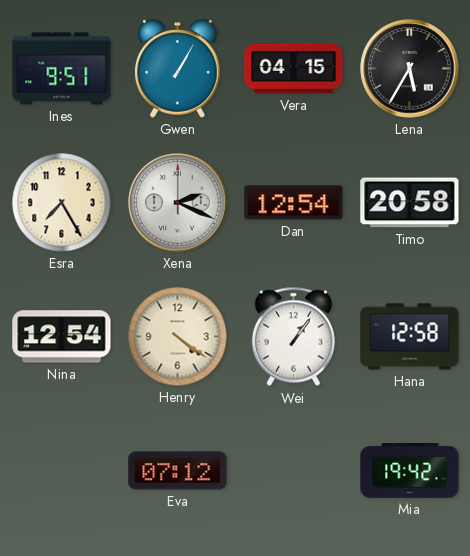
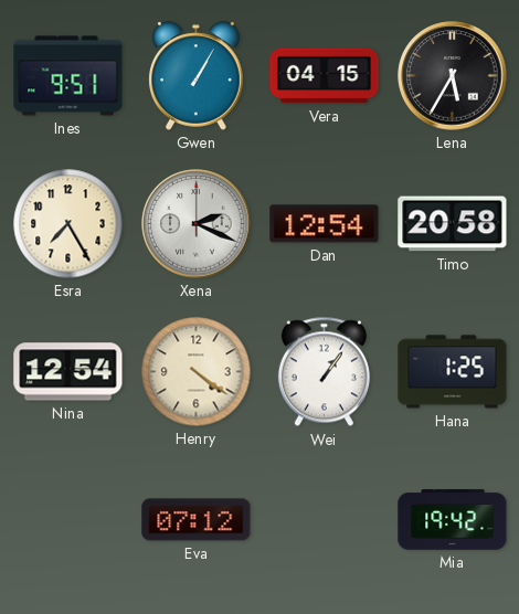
Hana: 12:58 -> 1:25 (453, 372)
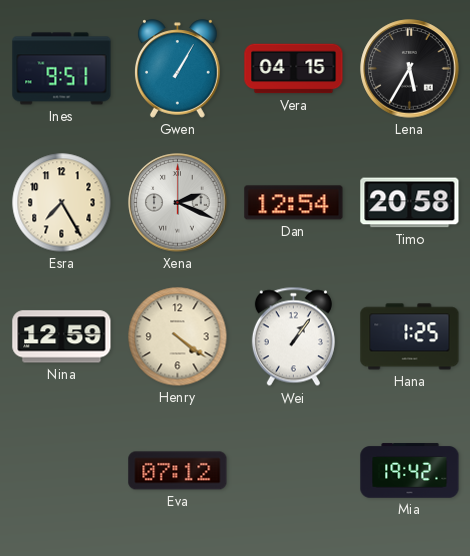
Nina: 12:54 -> 12:59 (62, 337)
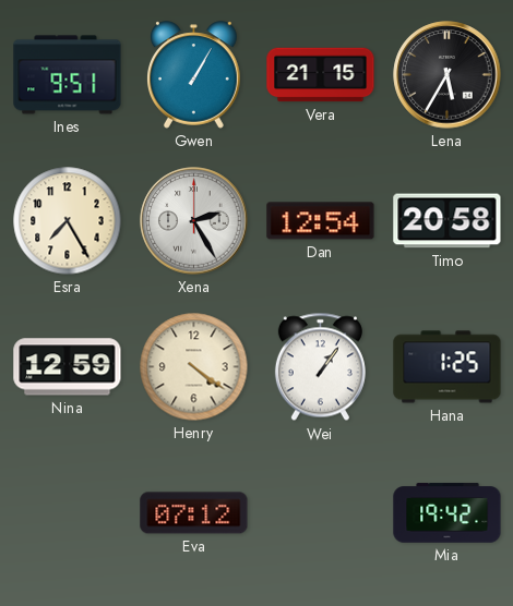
Vera: 04:15 -> 21:15 (321, 75)
Xena: 2:19 -> 2:25 (194, 221)
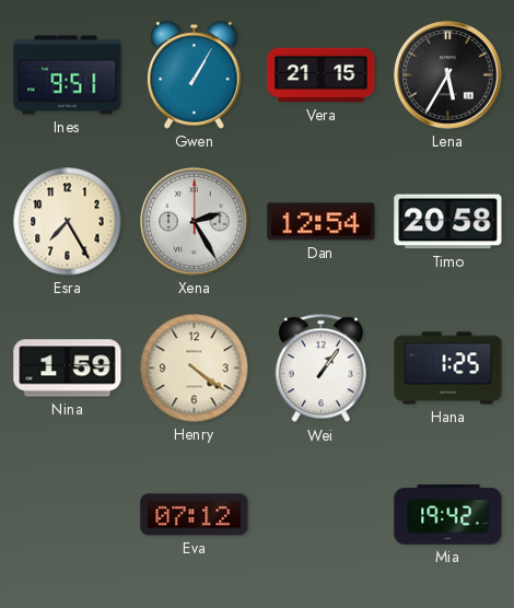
Nina: 12:59 -> 1:59 (68, 369)
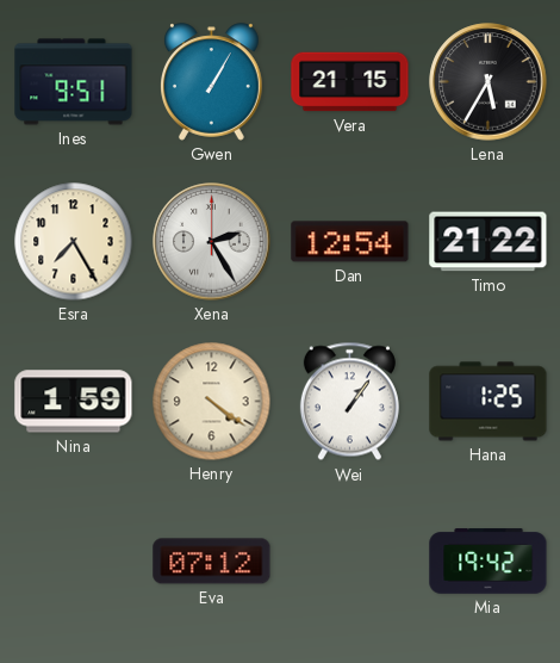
Timo: 20:58 -> 21:22 (489, 242)
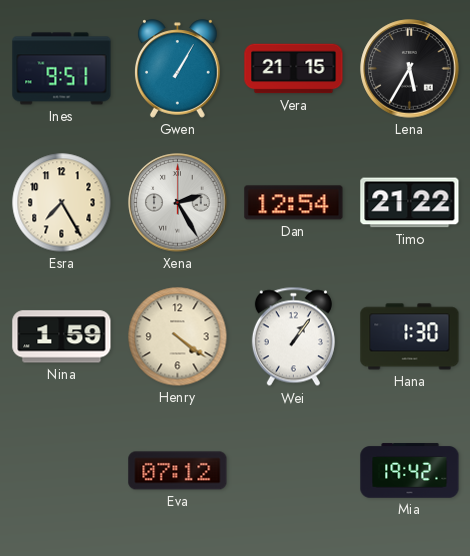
Hana: 1:25 -> 1:30 (410, 337)
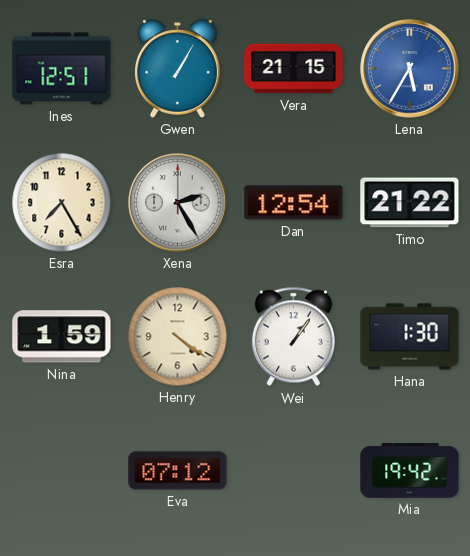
Ines: 9:51 -> 12:51 (62, 69)
Lena dial: black -> blue (410, 69)
